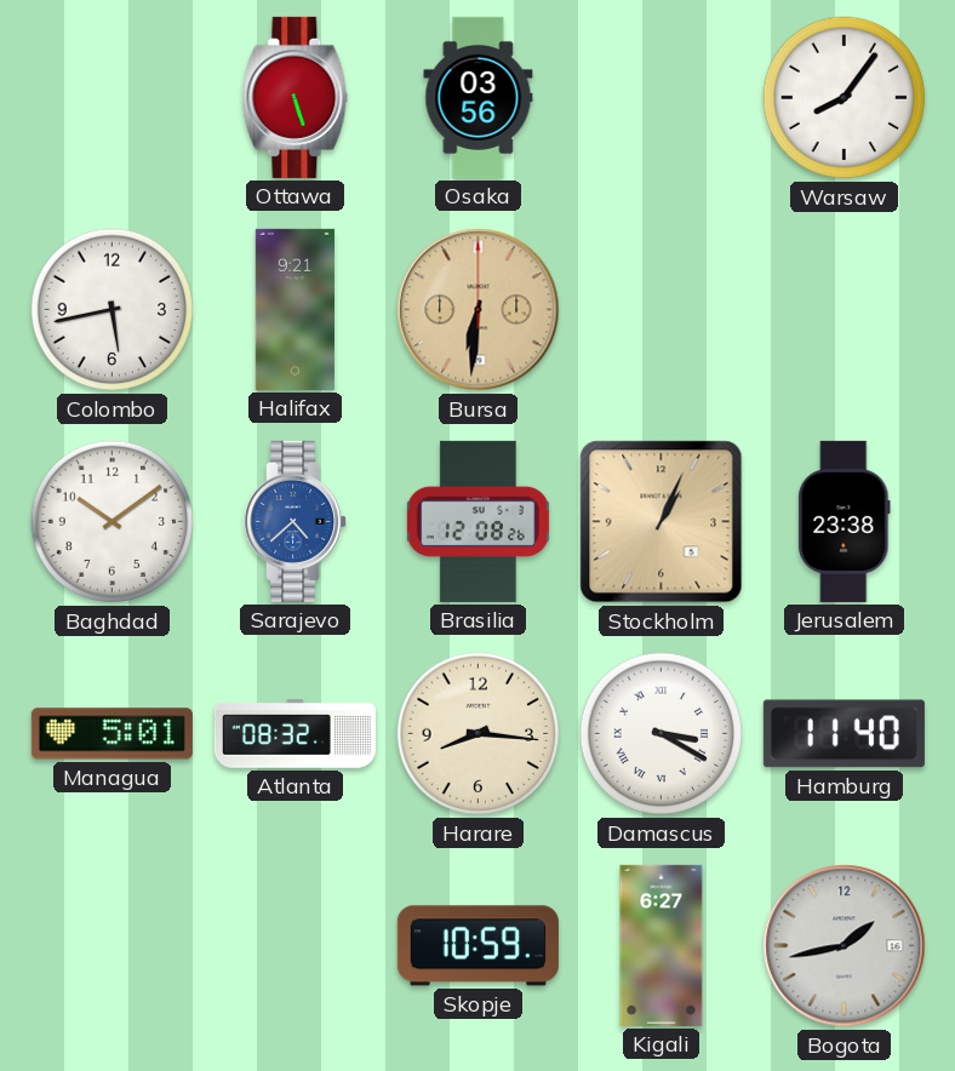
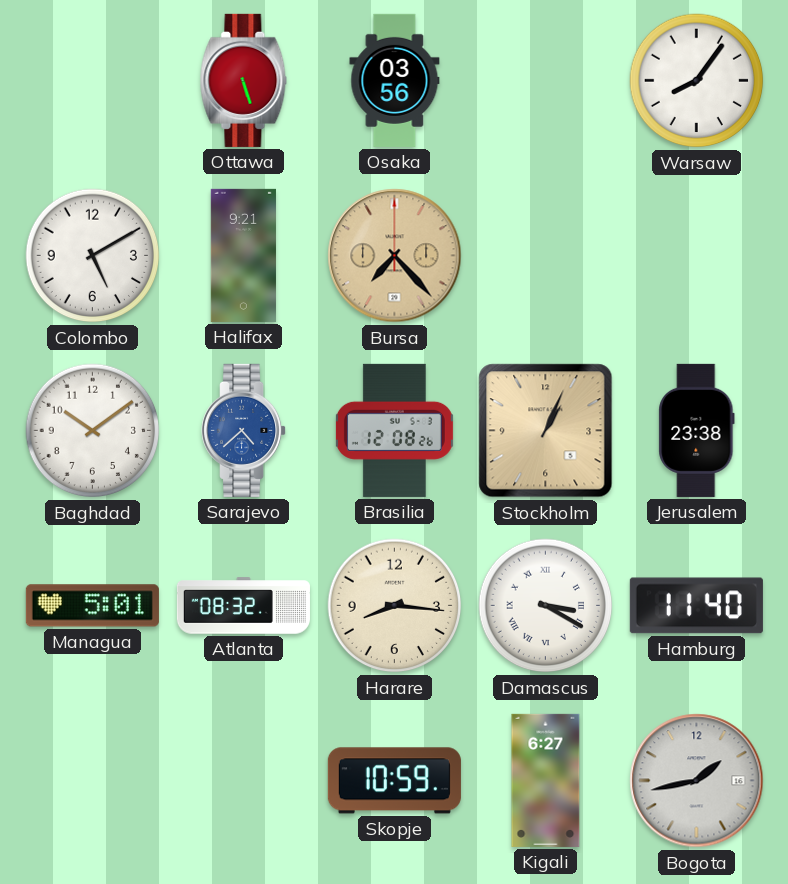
Colombo: 5:43 -> 5:10 (93, 256)
Bursa: 6:31 -> 7:23 (395, 256)
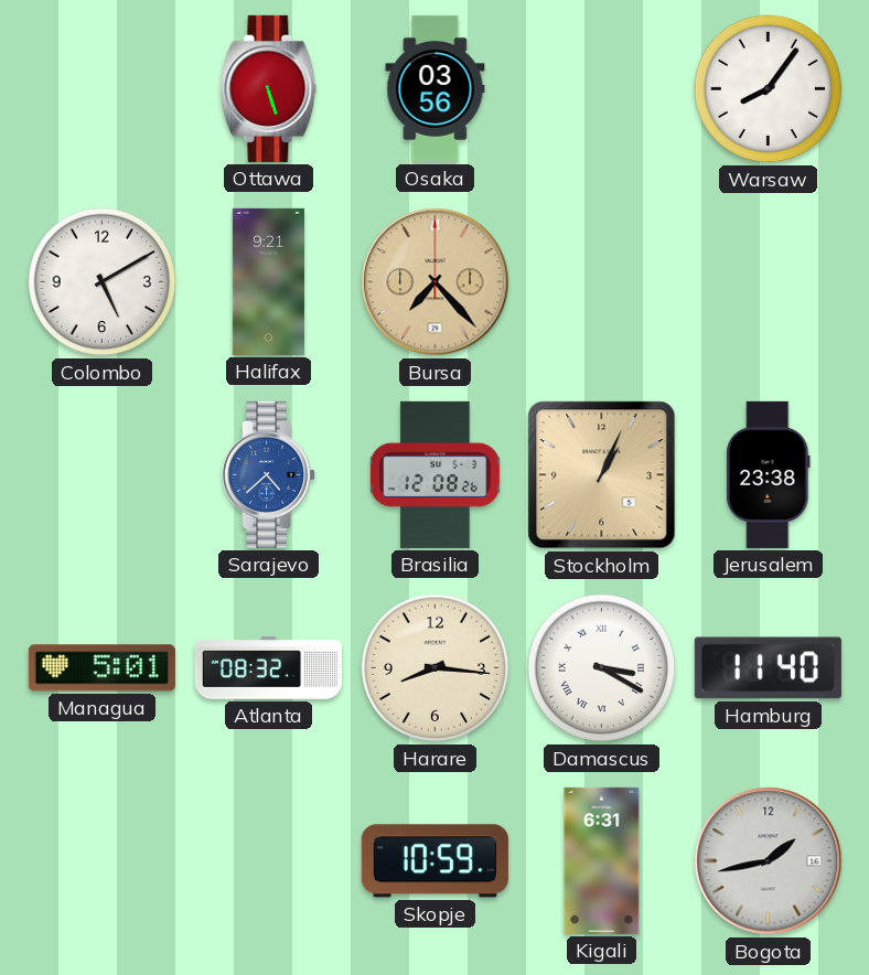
Baghdad: 10:09 -> none (93, 431)
Kigali: 6:27 -> 6:31 (602, 860)
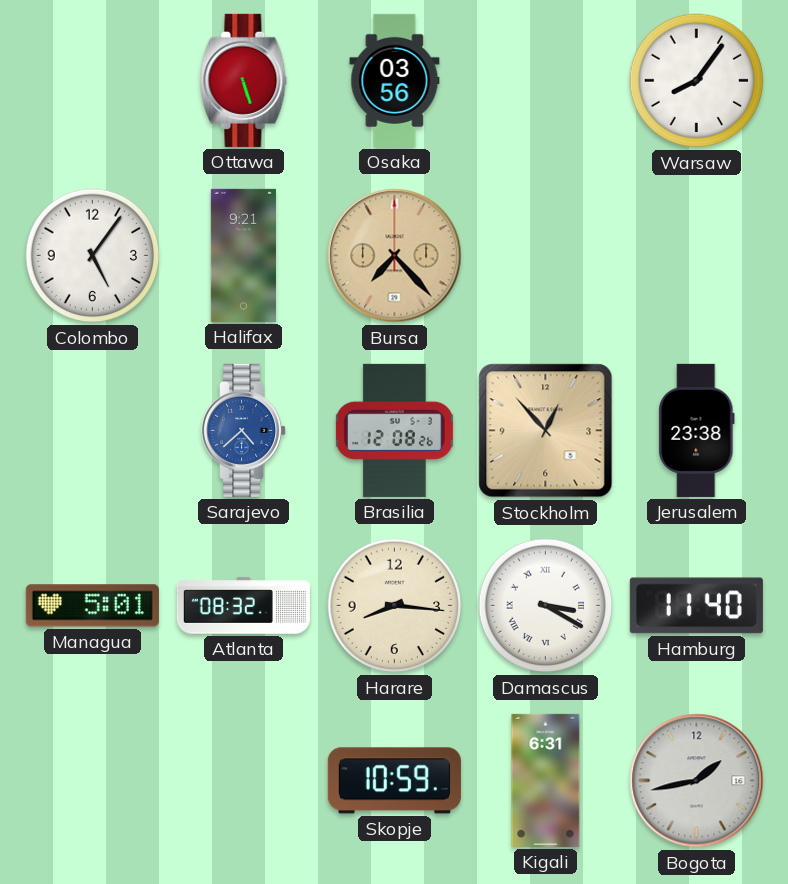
Colombo: 5:10 -> 5:06 (93, 256)
Stockholm: 1:04 -> 12:53 (546, 431)
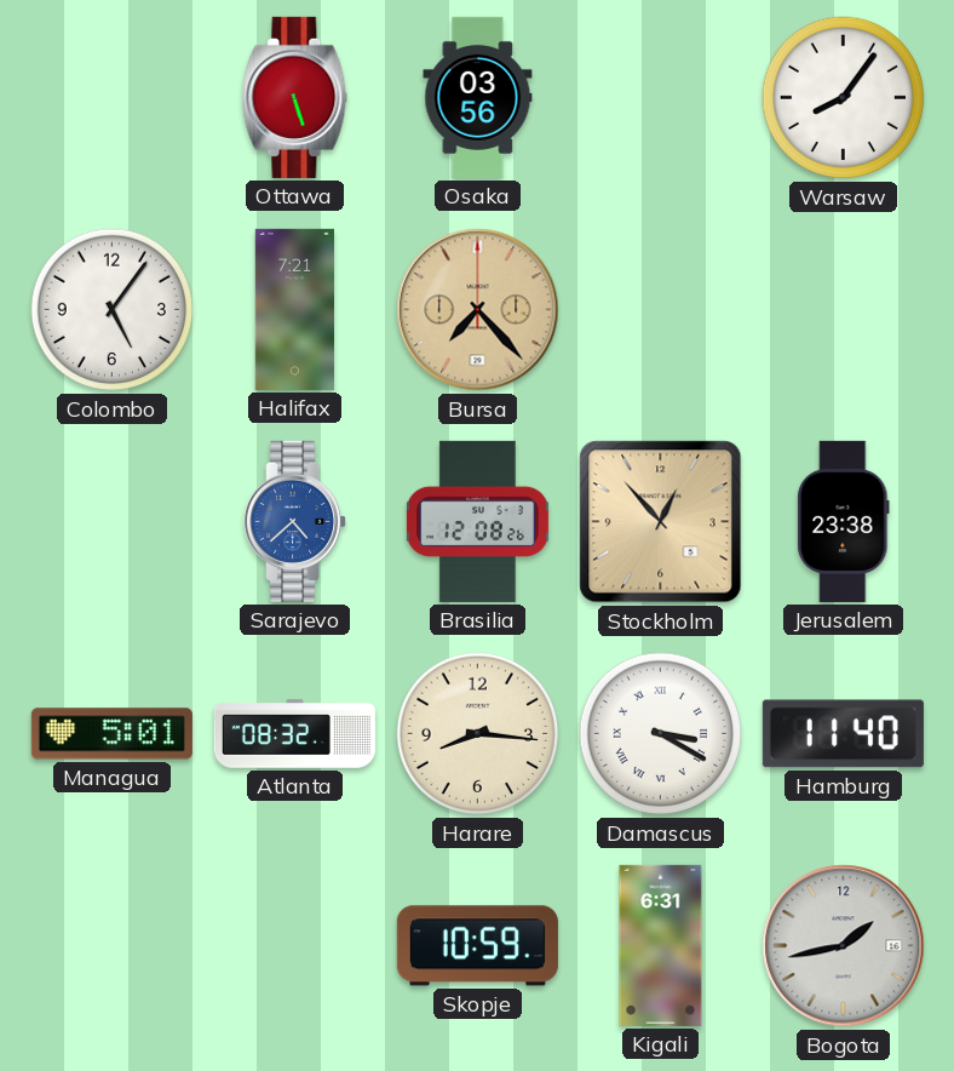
Halifax: 9:21 -> 7:21 (294, 309)
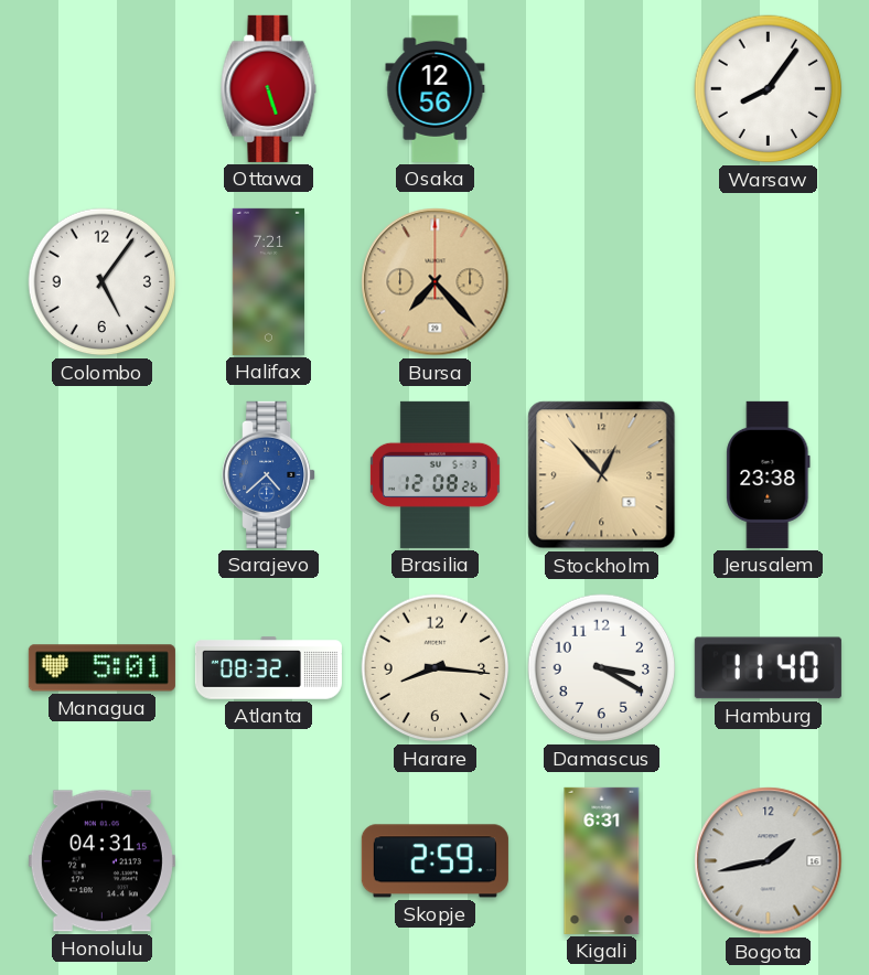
Osaka: 03:56 -> 12:56 (436, 88)
Damascus numerals: Roman -> Arabic (602, 668)
Honolulu: none -> 04:31 (101, 861)
Skopje: 10:59 -> 2:59 (434, 861)
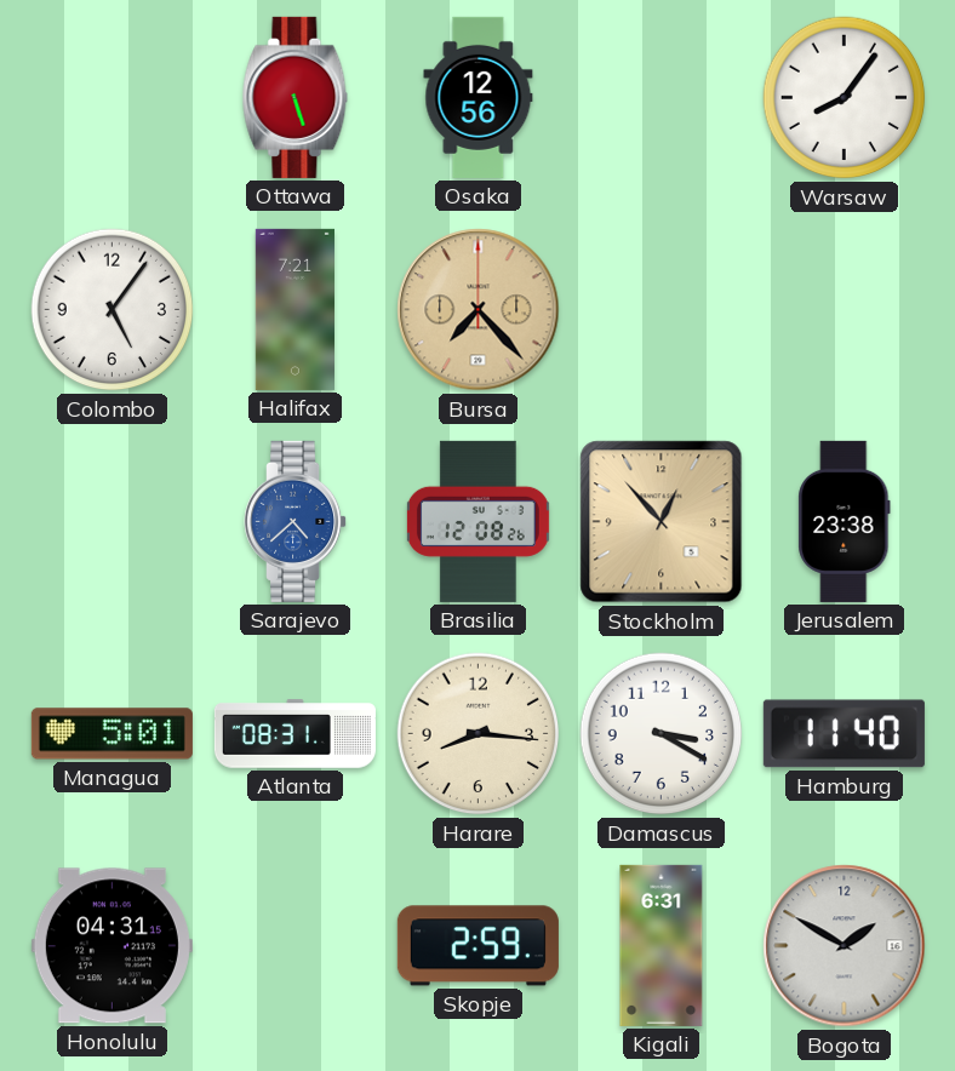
Atlanta: 08:32 -> 08:31 (294, 734)
Bogota: 1:43 -> 1:50 (845, 946)
